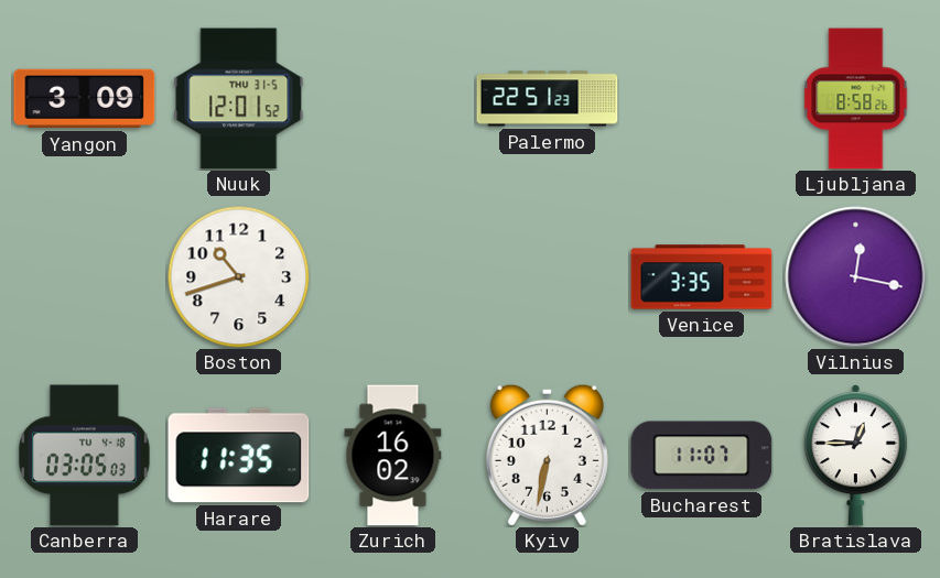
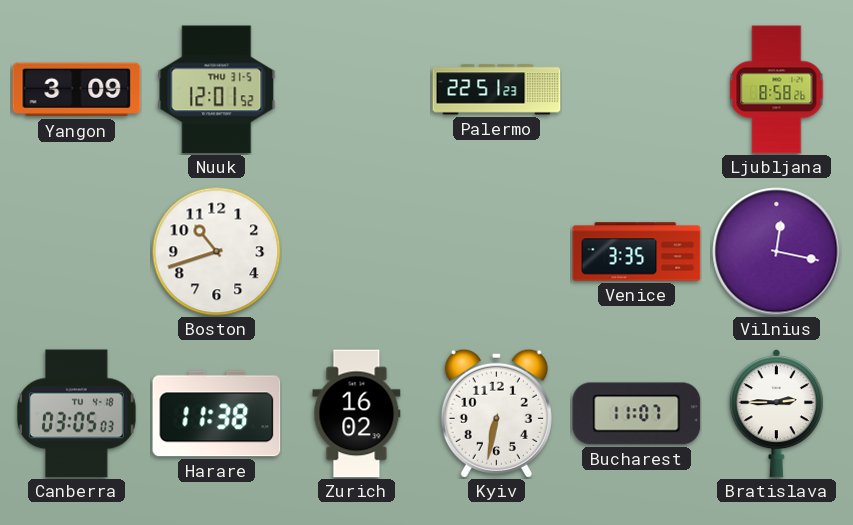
Harare: 11:35 -> 11:38 (217, 414)
Bratislava: 12:45 -> 2:45 (776, 414)
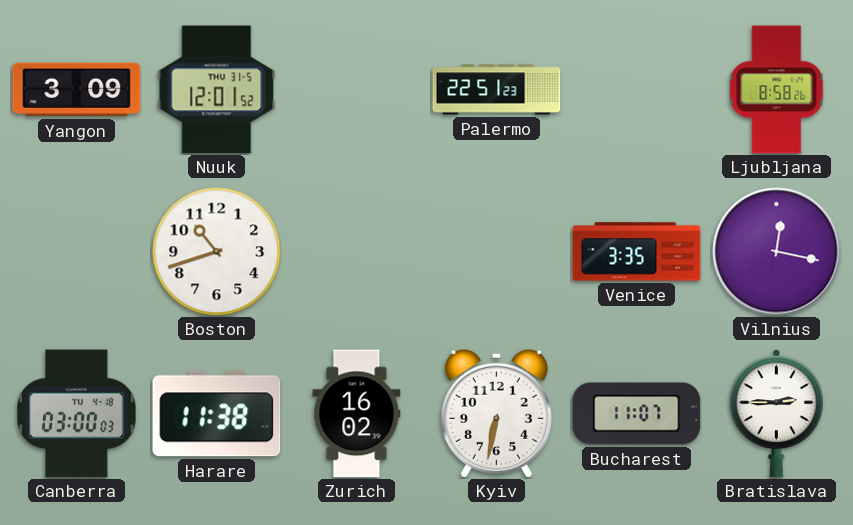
Canberra: 03:05 -> 03:00 (77, 414)
